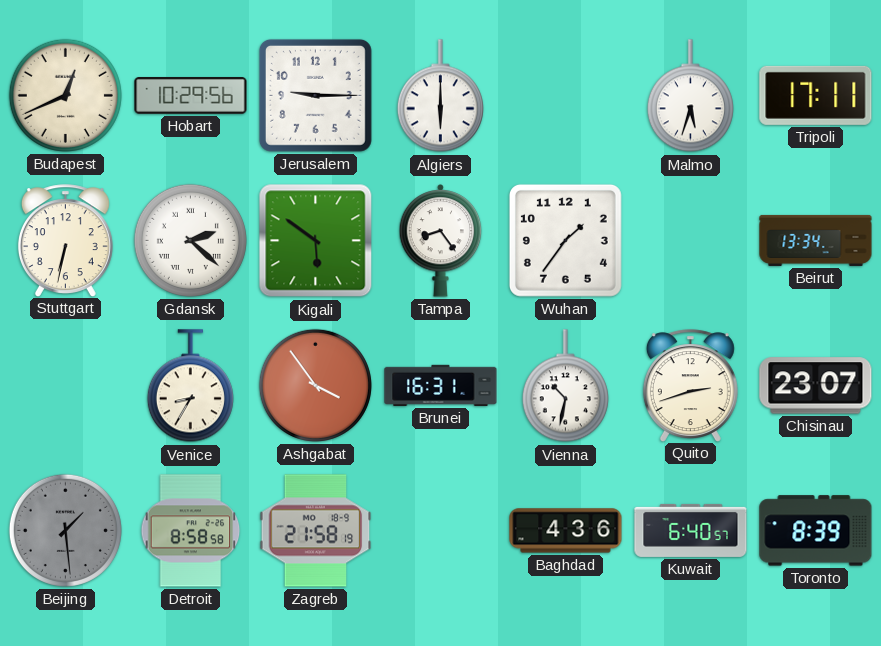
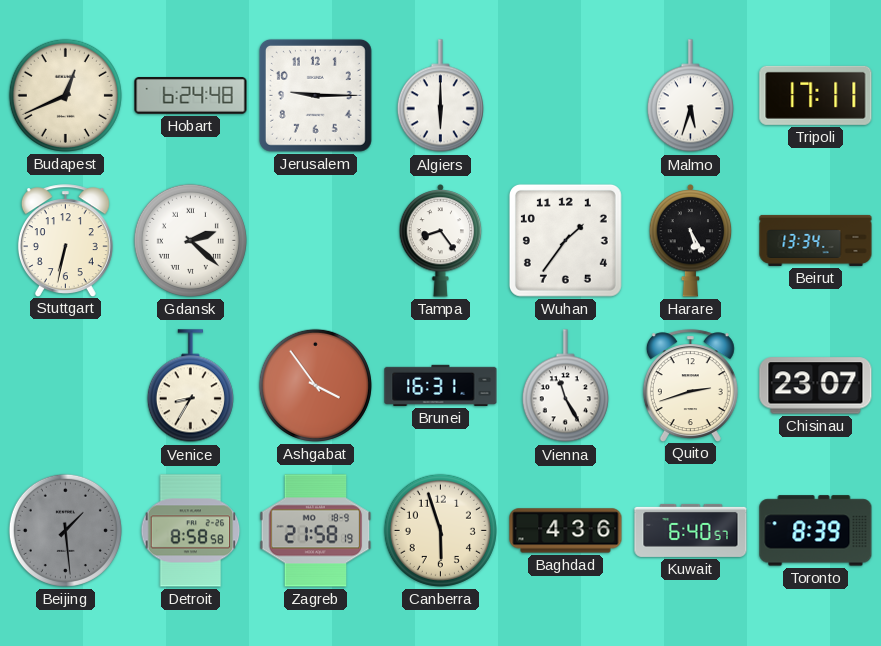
Hobart: 10:29 -> 6:24 (191, 96)
Kigali: 5:51 -> none (316, 241)
Harare: none -> 5:25 (691, 240)
Vienna: 10:32 -> 11:25 (565, 386)
Canberra: none -> 5:57 (440, 530)
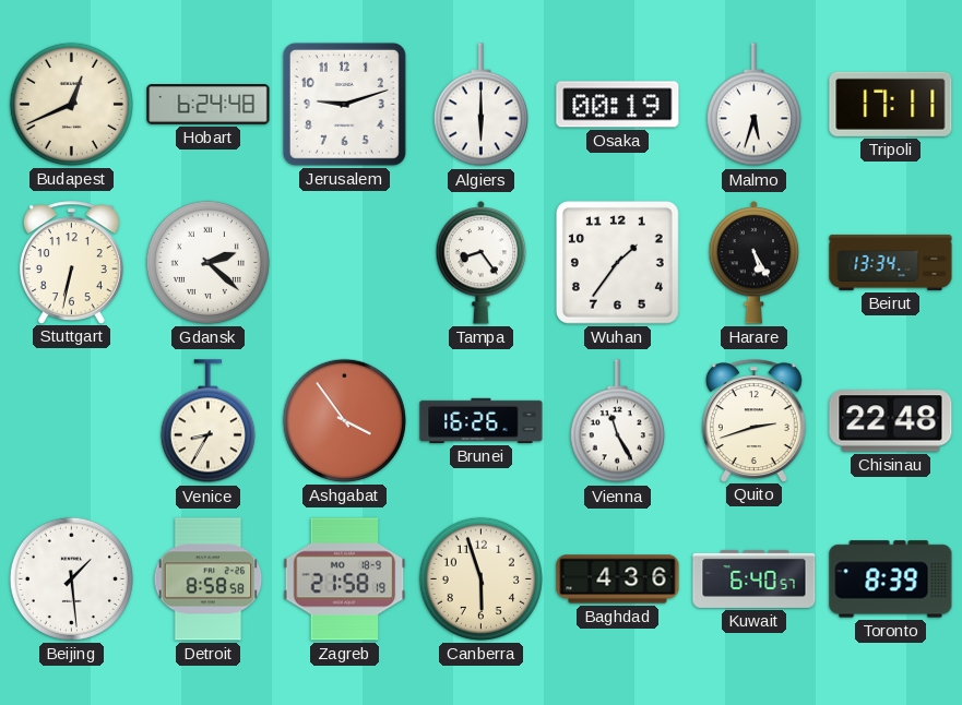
Jerusalem: 9:15 -> 9:12 (344, 104)
Osaka: none -> 00:19 (618, 105)
Brunei: 16:31 -> 16:26 (482, 420)
Chisinau: 23:07 -> 22:48 (891, 421)
Beijing dial: grey -> white (71, 578)
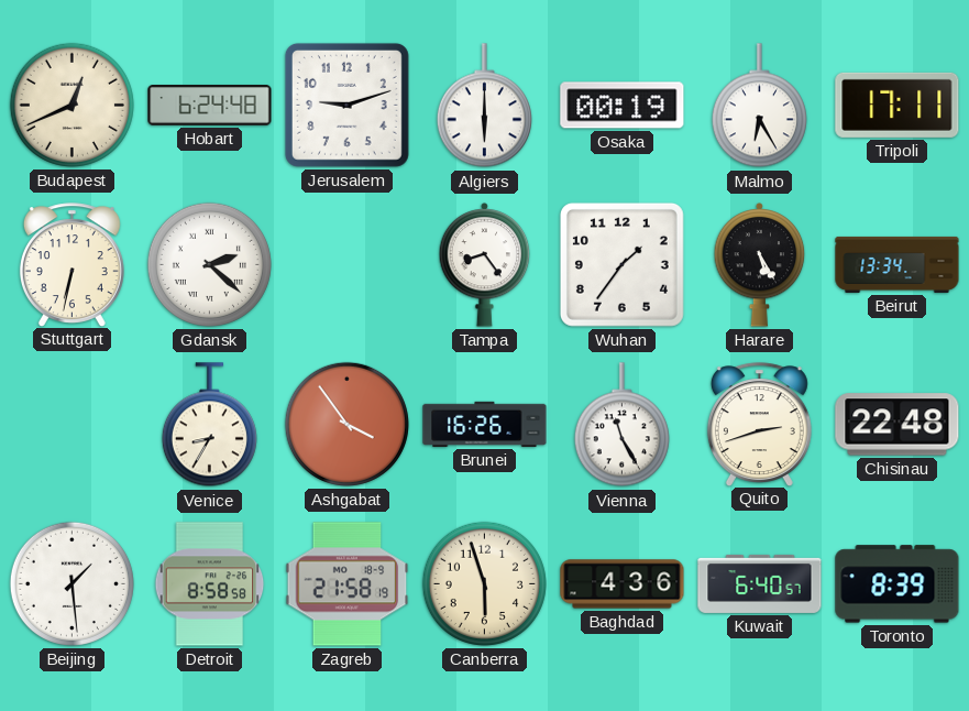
Malmo: 5:33 -> 6:25 (759, 106)
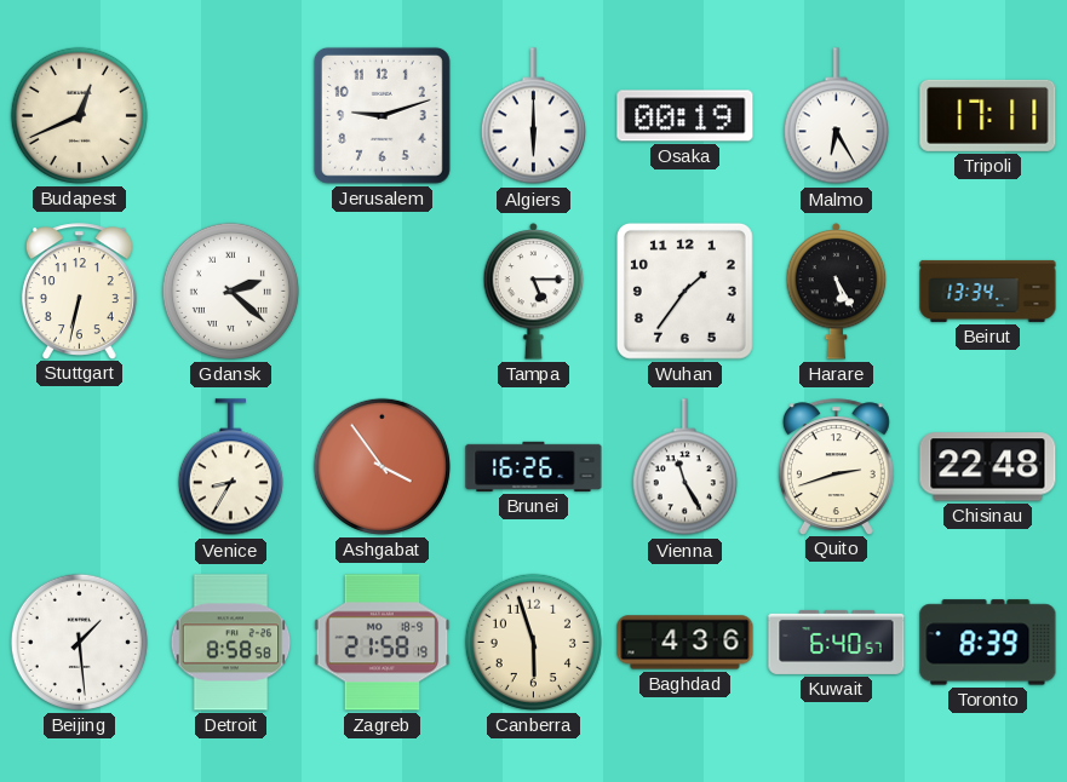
Hobart: 6:24 -> none (210, 106)
Tampa: 8:24 -> 5:15 (534, 291)
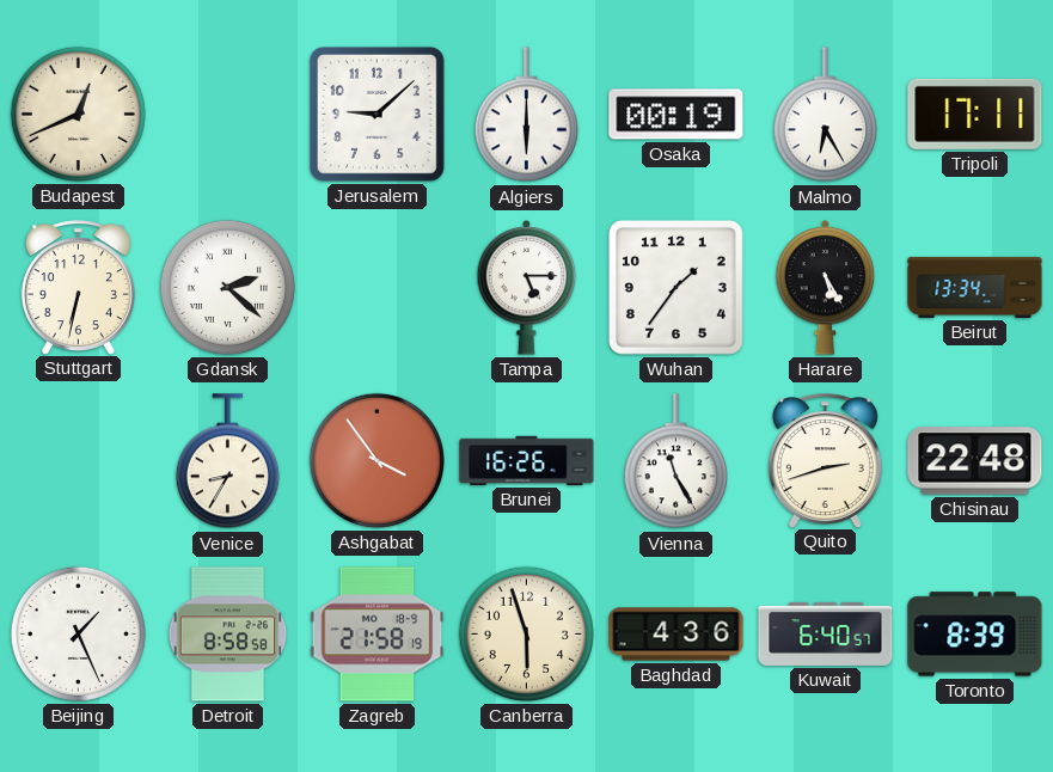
Jerusalem: 9:12 -> 9:08 (376, 114)
Beijing: 1:29 -> 1:26 (78, 633)
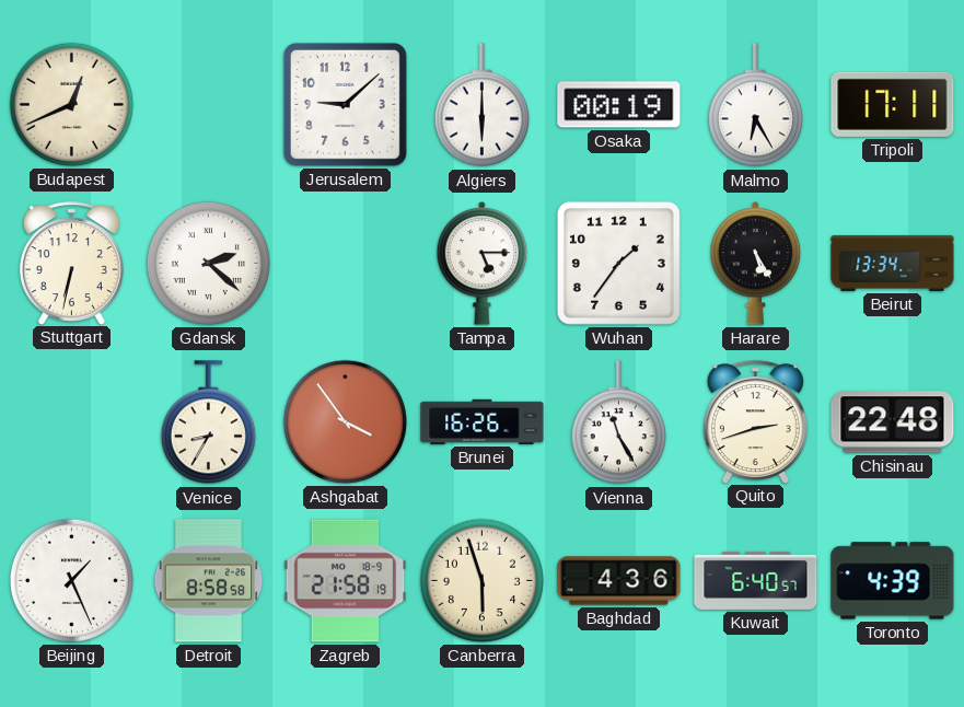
Toronto: 8:39 -> 4:39 (893, 581)
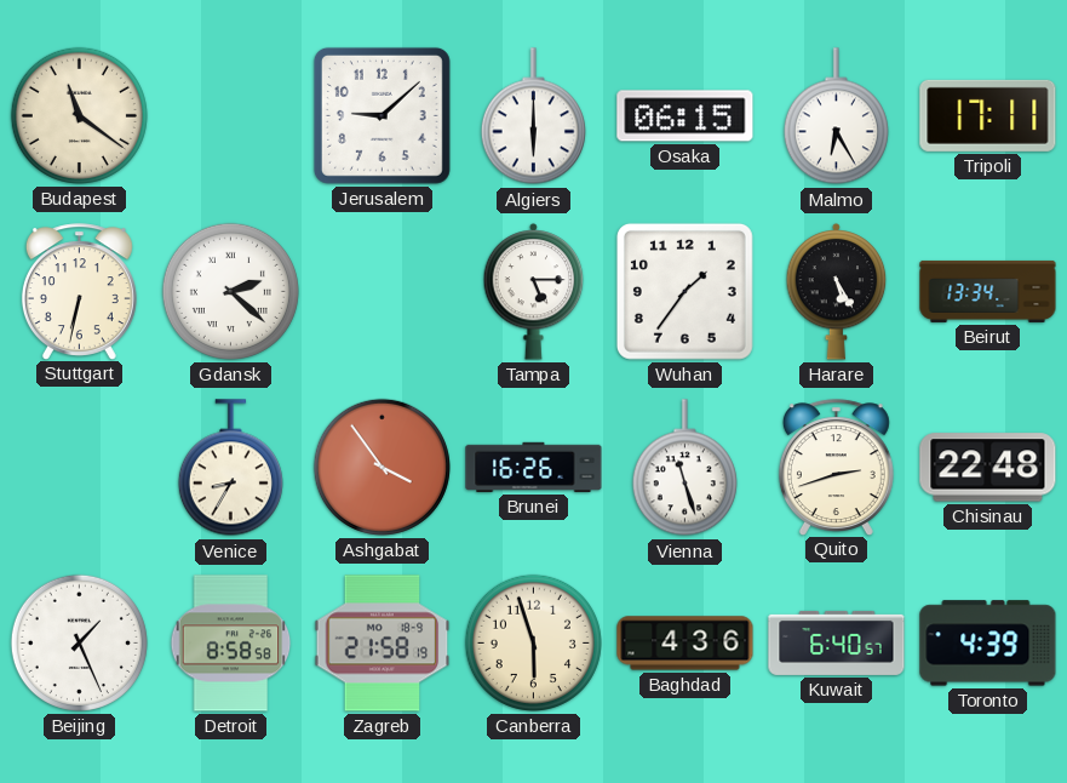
Budapest: 12:41 -> 11:21 (79, 115)
Osaka: 00:19 -> 06:15 (685, 116)
Vienna: 11:25 -> 11:27 (684, 468)
